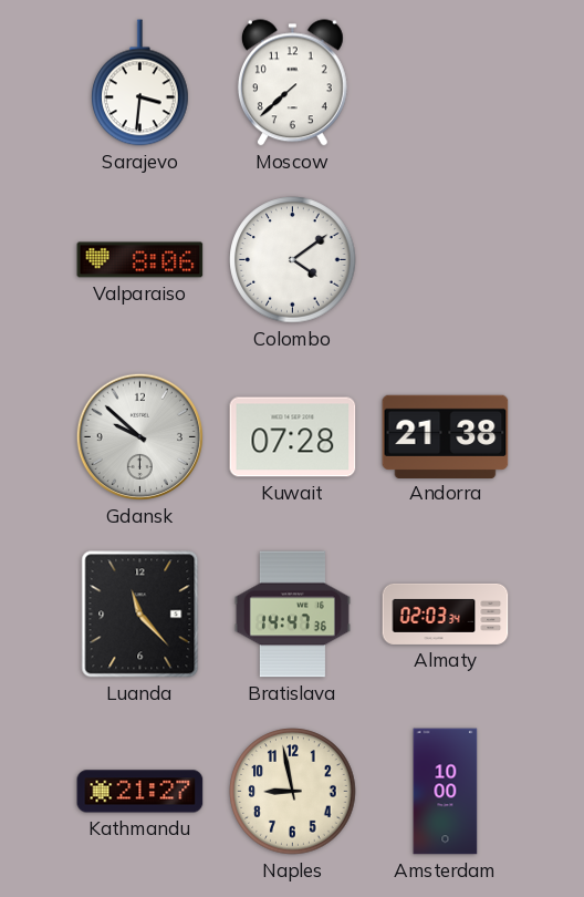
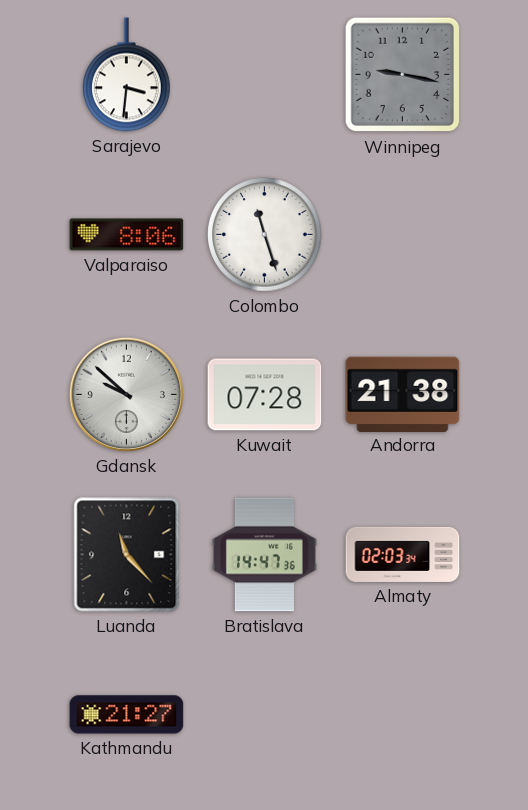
Moscow: 7:38 -> none (292, 83)
Winnipeg: none -> 9:17 (403, 75)
Colombo: 4:09 -> 11:27 (265, 235)
Naples: 8:58 -> none (293, 792)
Amsterdam: 10:00 -> none (446, 792)
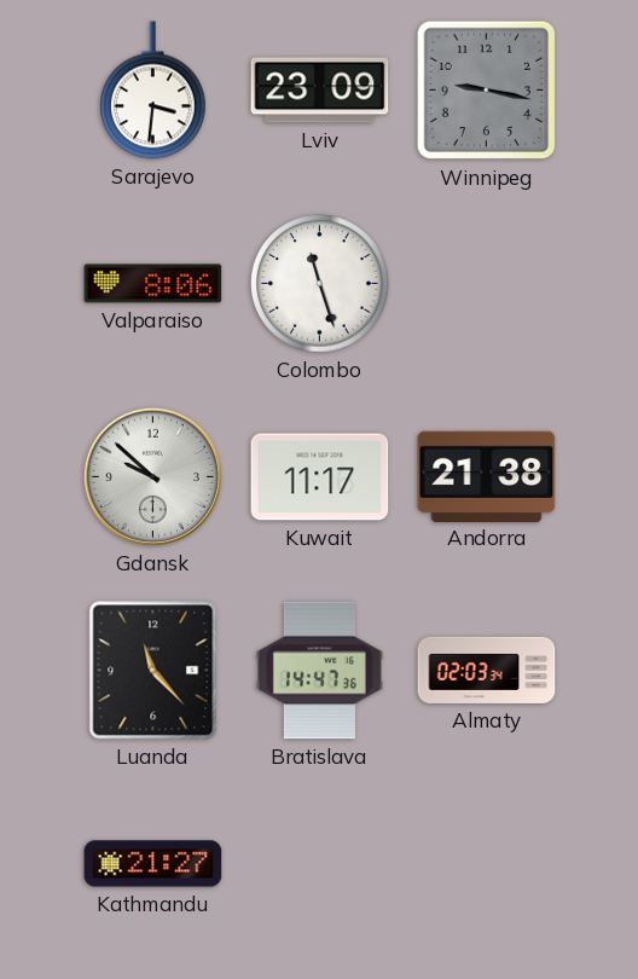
Lviv: none -> 23:09 (320, 91)
Kuwait: 07:28 -> 11:17 (320, 477)
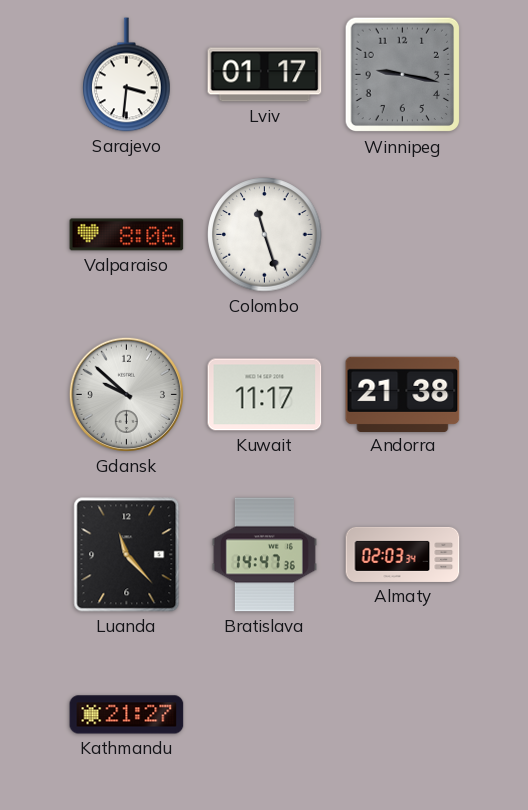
Lviv: 23:09 -> 01:17 (265, 75)
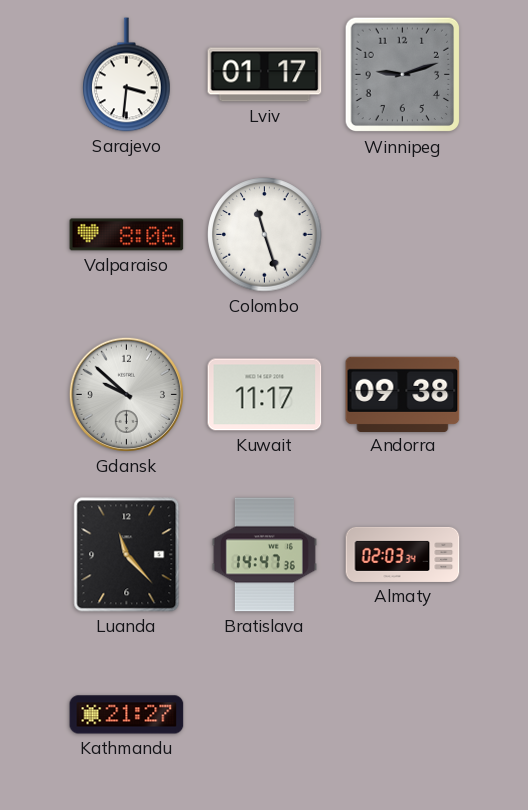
Winnipeg: 9:17 -> 9:12 (403, 75)
Andorra: 21:38 -> 09:38 (403, 394)
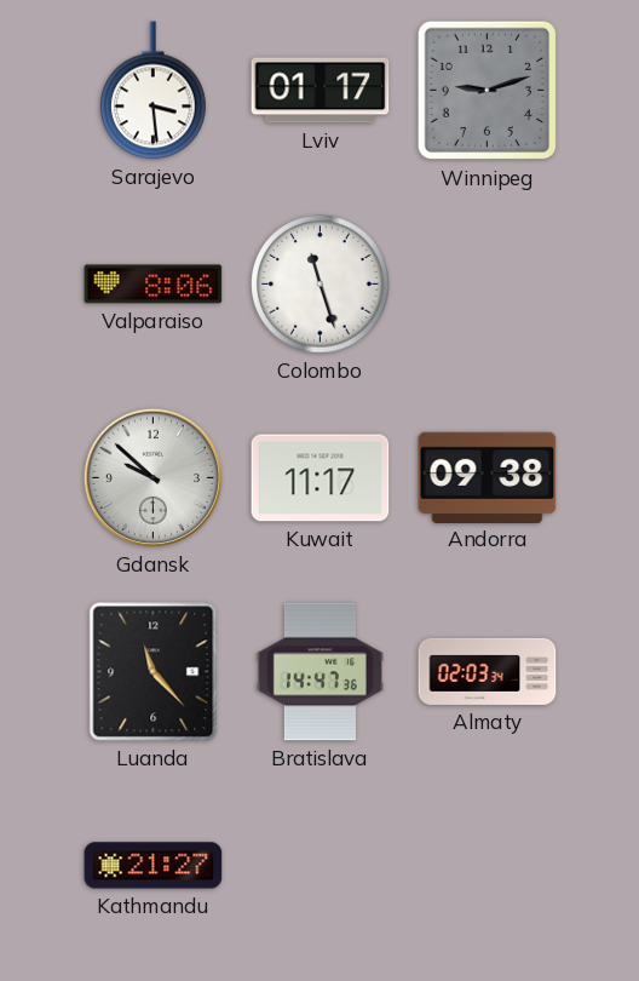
Sarajevo: 3:31 -> 3:29 (154, 91)
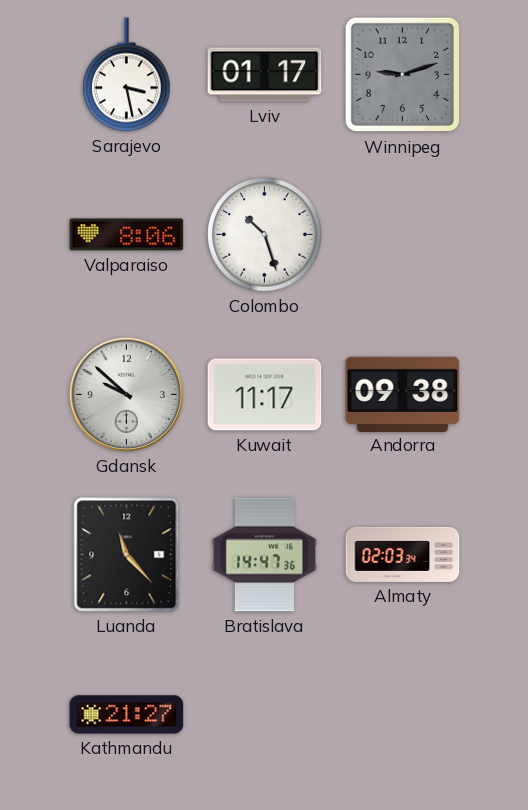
Sarajevo: 3:29 -> 3:28 (127, 75)
Colombo: 11:27 -> 10:27 (265, 235)
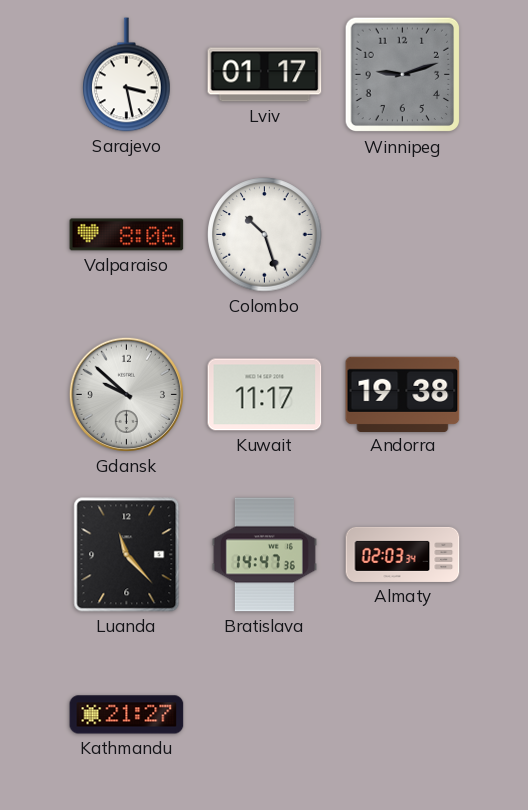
Andorra: 09:38 -> 19:38 (403, 394)
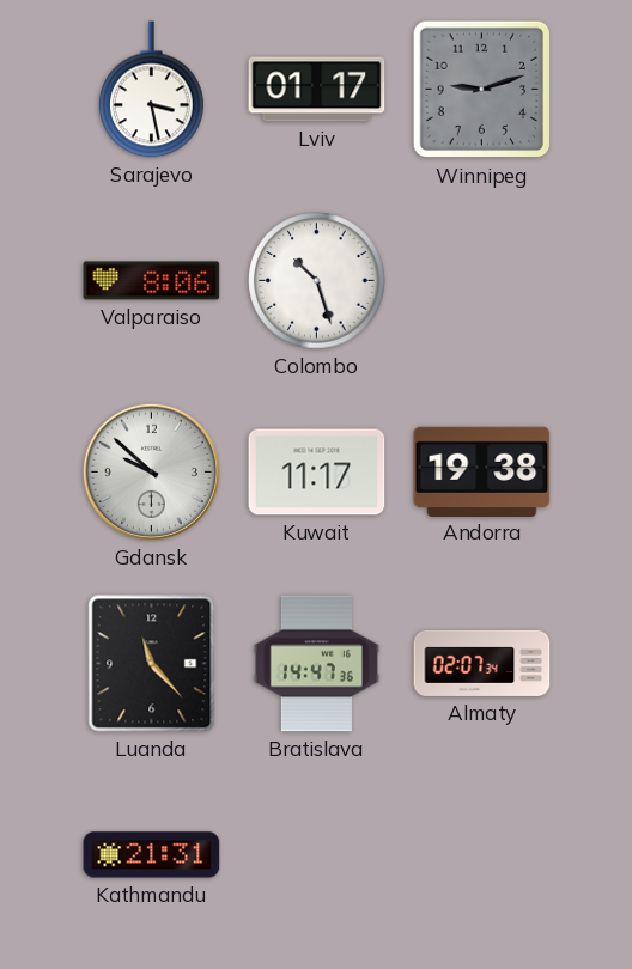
Almaty: 02:03 -> 02:07 (482, 663)
Kathmandu: 21:27 -> 21:31 (152, 855)
